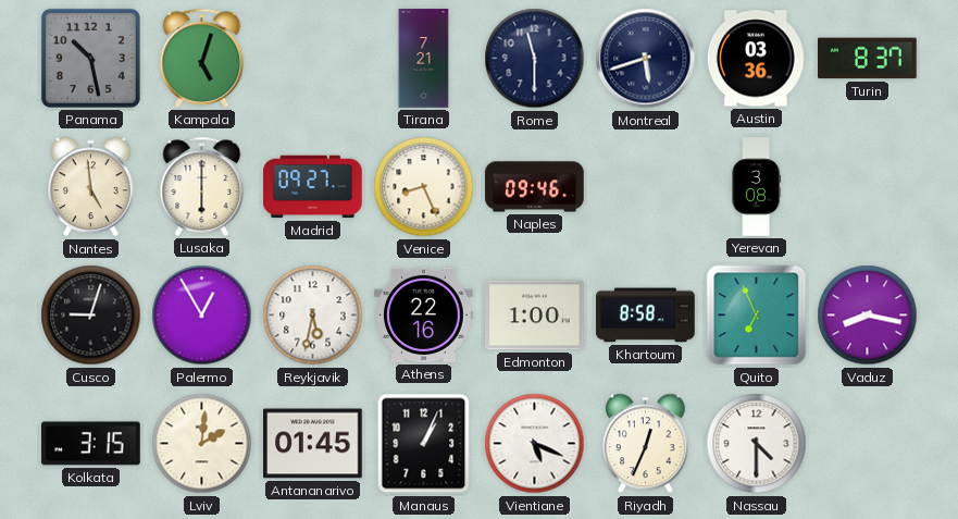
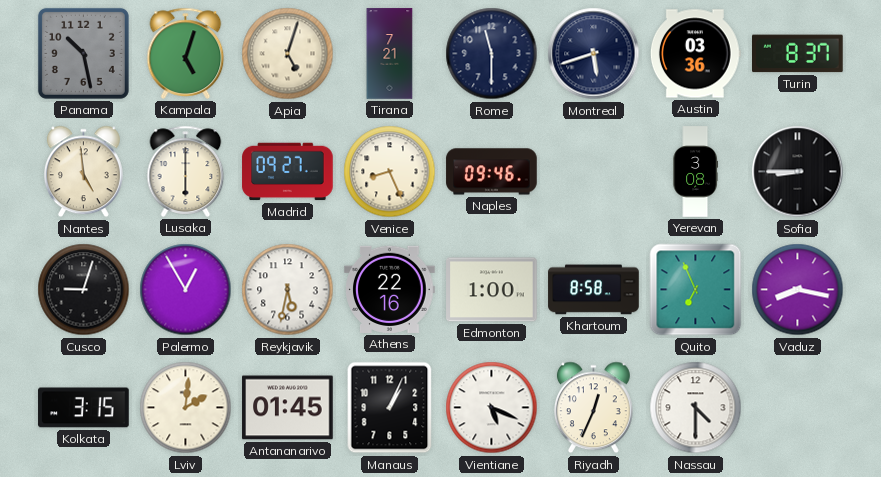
Apia: none -> 5:03 (288, 54)
Sofia: none -> 8:45 (798, 172)
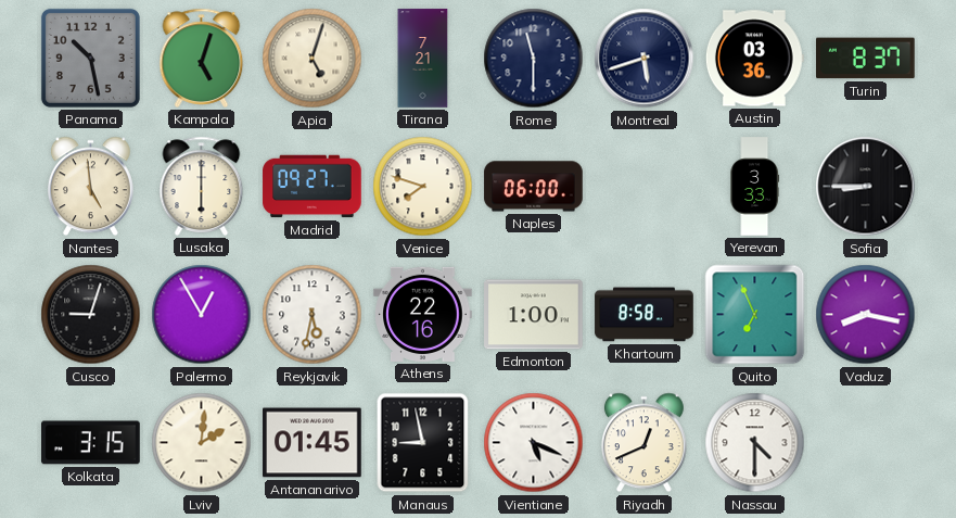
Venice: 8:26 -> 7:48 (423, 187)
Naples: 09:46 -> 06:00 (534, 187)
Yerevan: 3:08 -> 3:33 (754, 187)
Manaus: 1:04 -> 8:58 (423, 443)
Riyadh: 12:34 -> 12:41 (643, 443)
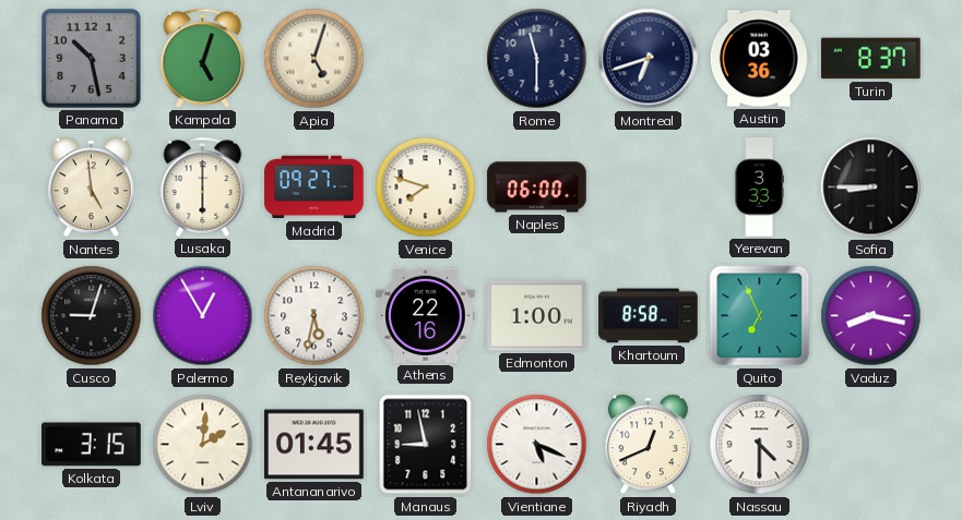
Tirana: 7:21 -> none (423, 59)
Montreal: 5:42 -> 6:42 (649, 59)
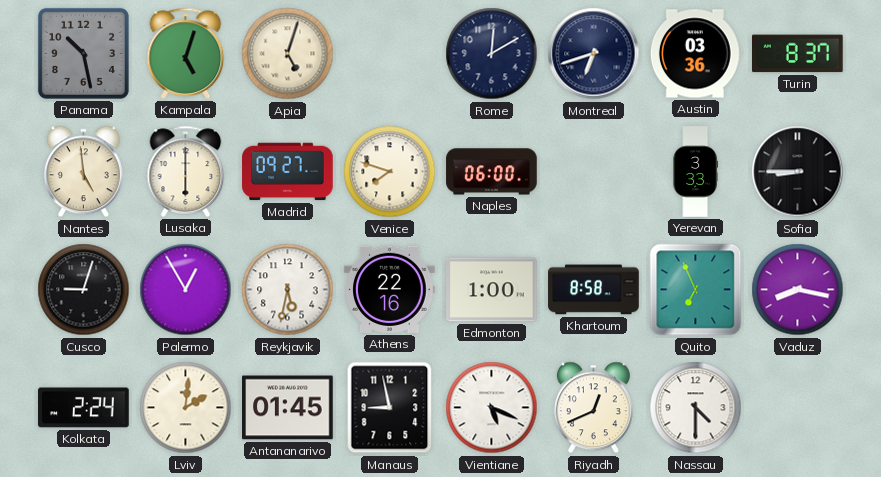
Rome: 11:30 -> 12:10 (492, 54)
Kolkata: 3:15 -> 2:24 (84, 408)
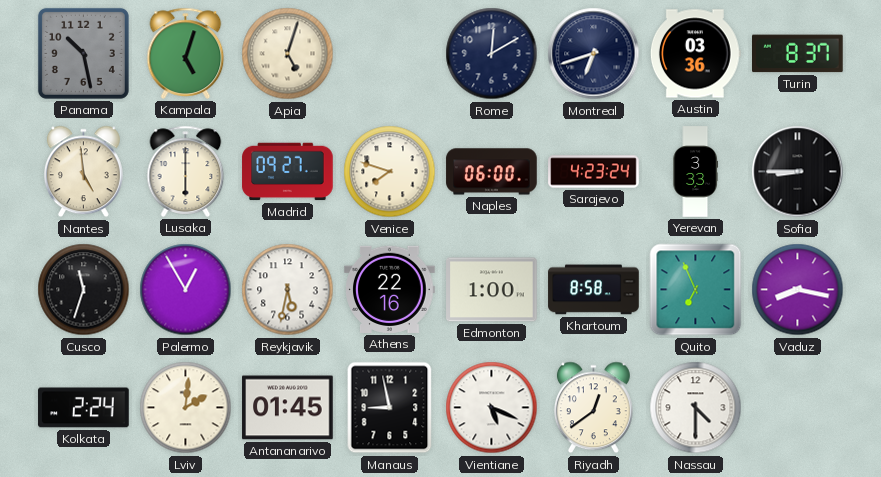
Sarajevo: none -> 4:23 (594, 172)
Cusco: 9:03 -> 11:33 (84, 290)
Riyadh: 12:41 -> 12:39 (593, 408)
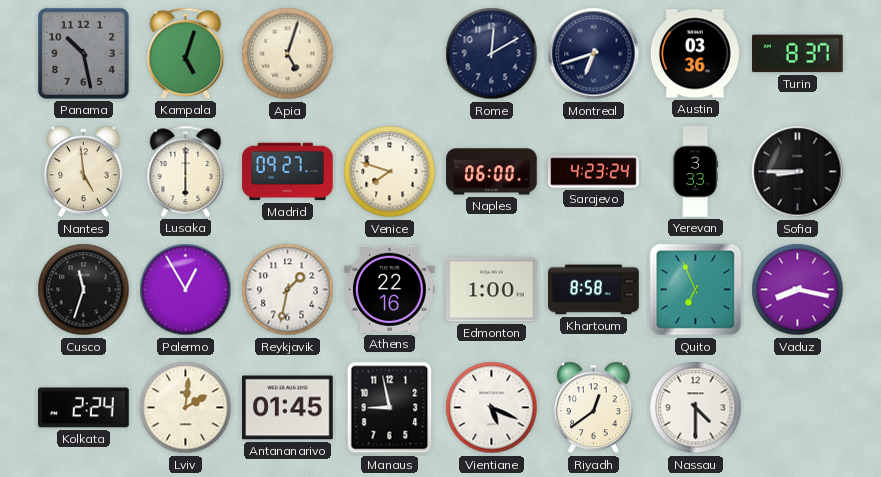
Reykjavik: 5:32 -> 1:32 (288, 290)
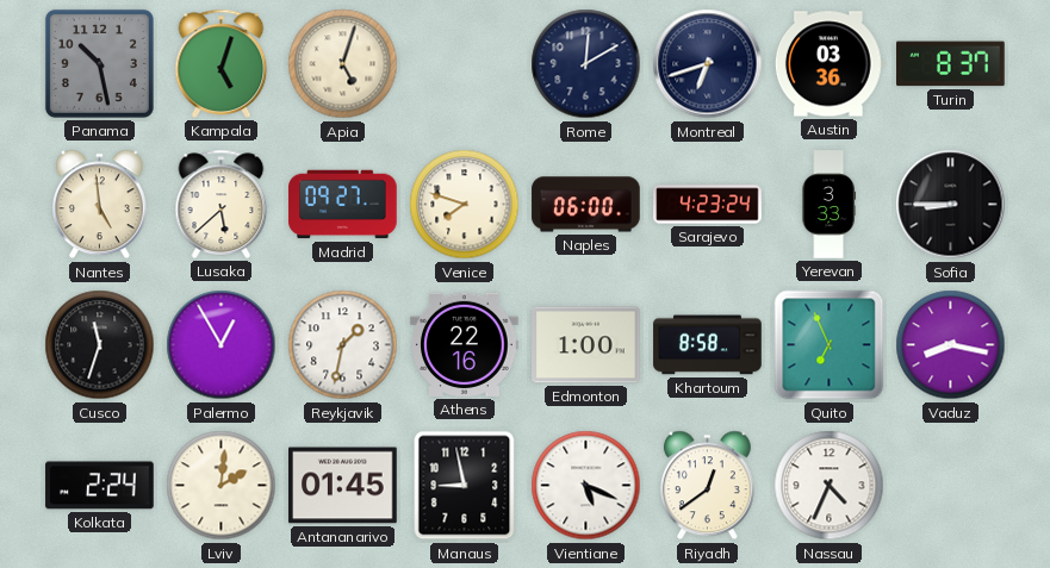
Lusaka: 6:00 -> 5:38 (222, 204)
Nassau: 4:30 -> 4:34 (830, 486)
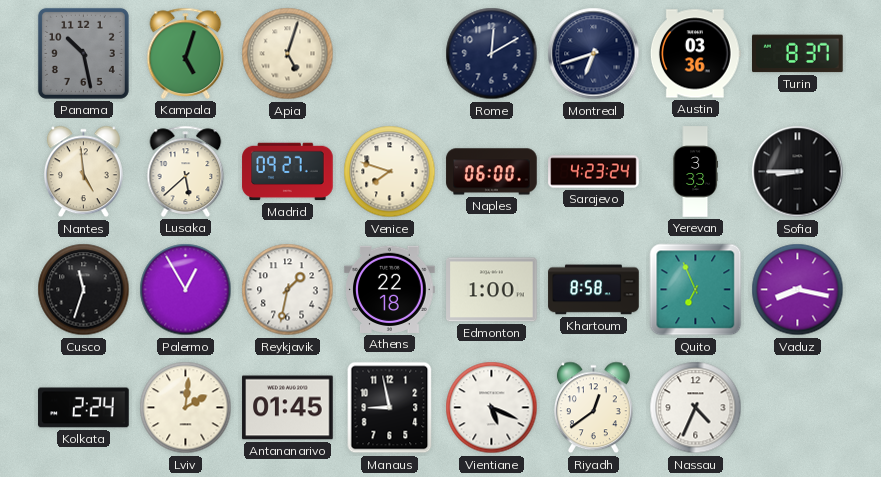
Athens: 22:16 -> 22:18 (390, 289)
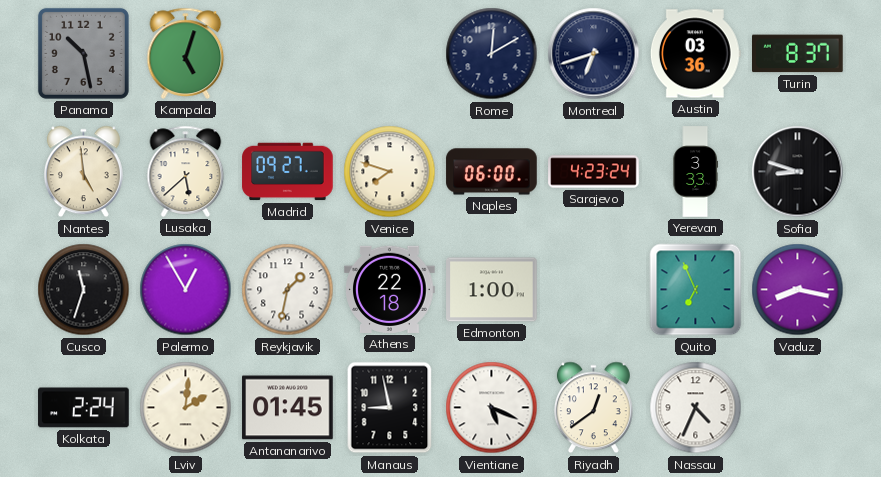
Apia: 5:03 -> none (288, 54)
Sofia: 8:45 -> 8:48 (798, 172)
Khartoum: 8:58 -> none (594, 290)
